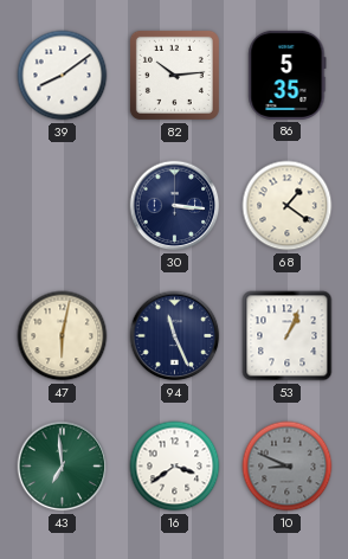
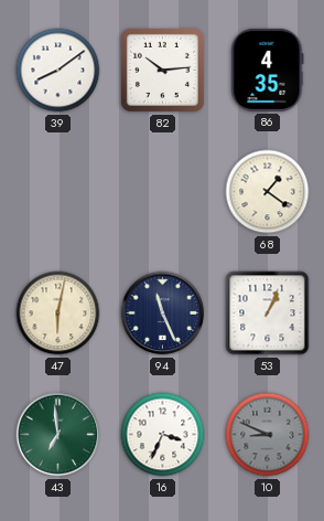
86: 5:35 -> 4:35 (268, 70)
30: 3:16 -> none (175, 206)
16: 3:39 -> 3:34 (163, 435)
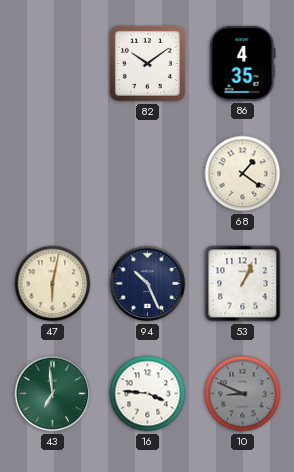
39: 8:09 -> none (58, 71)
82: 10:14 -> 10:09 (147, 63)
94: 11:26 -> 10:26 (148, 284)
16: 3:34 -> 3:46 (148, 394)
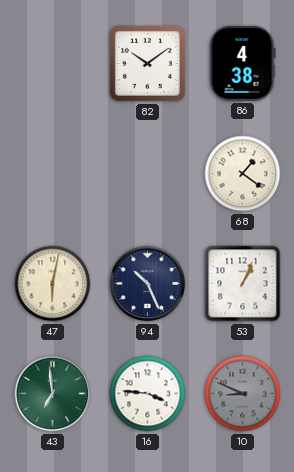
86: 4:35 -> 4:38 (243, 63)
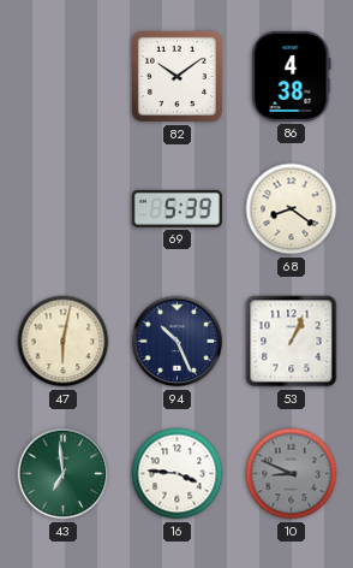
69: none -> 5:39 (176, 208)
68: 1:21 -> 8:21 (292, 209)
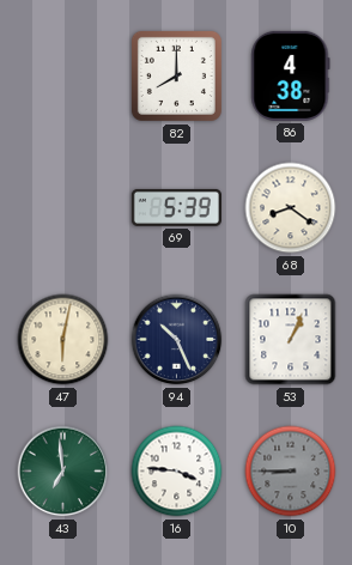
82: 10:09 -> 8:00 (176, 75)
10: 8:49 -> 8:45 (291, 472)
